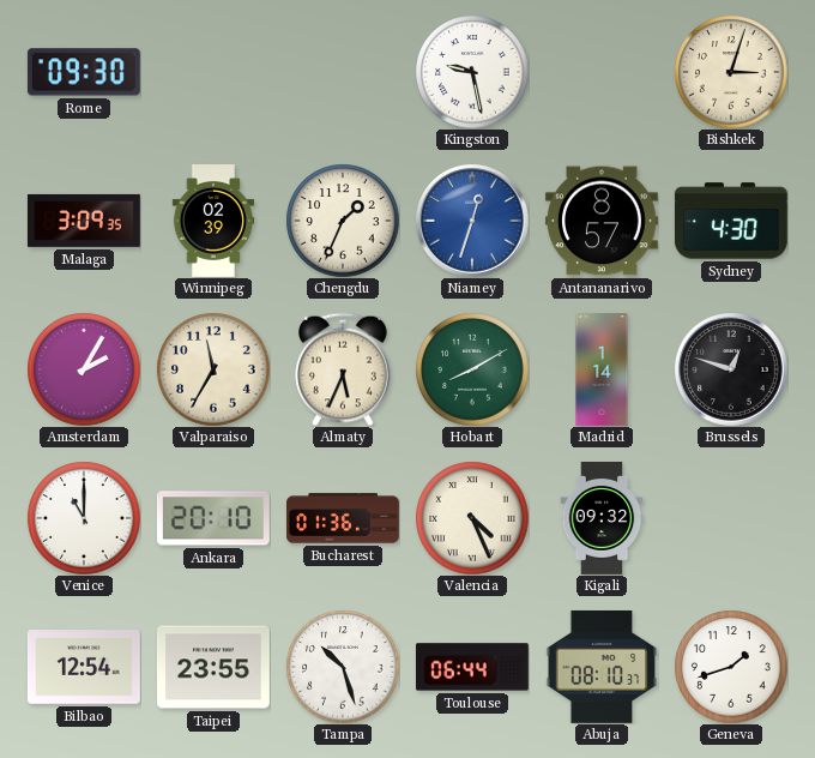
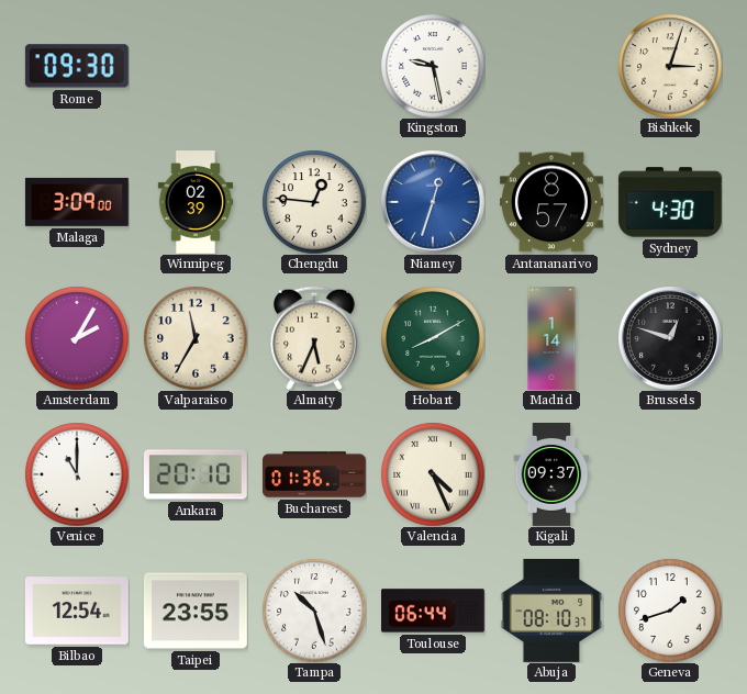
Malaga: 3:09:35 -> 3:09:00 (77, 202)
Chengdu: 1:34 -> 12:46 (314, 202)
Kigali: 09:32 -> 09:37 (551, 475)
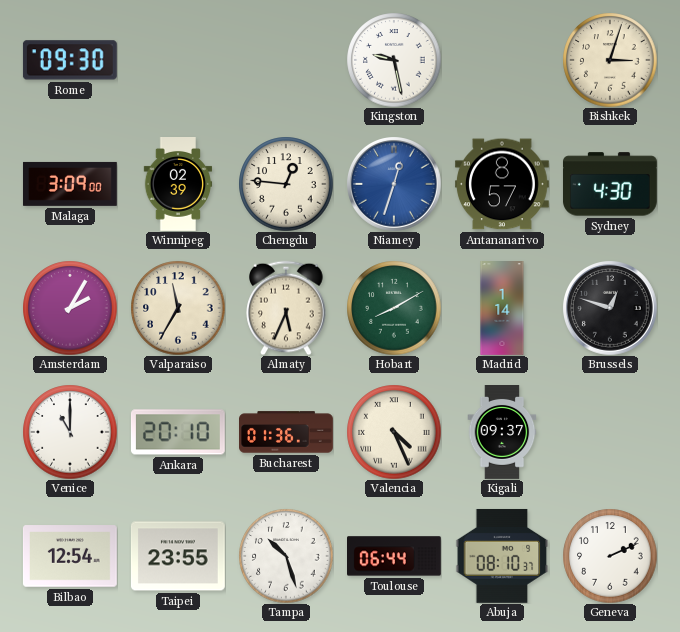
Geneva: 1:42 -> 2:11 (610, 556)
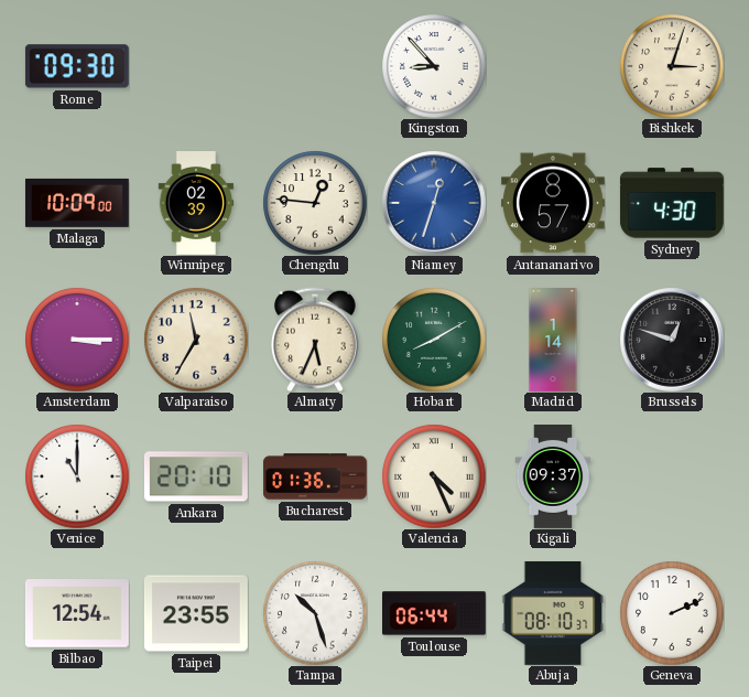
Kingston: 9:28 -> 8:53 (434, 66)
Malaga: 3:09 -> 10:09 (77, 203)
Amsterdam: 2:05 -> 3:15 (77, 340)
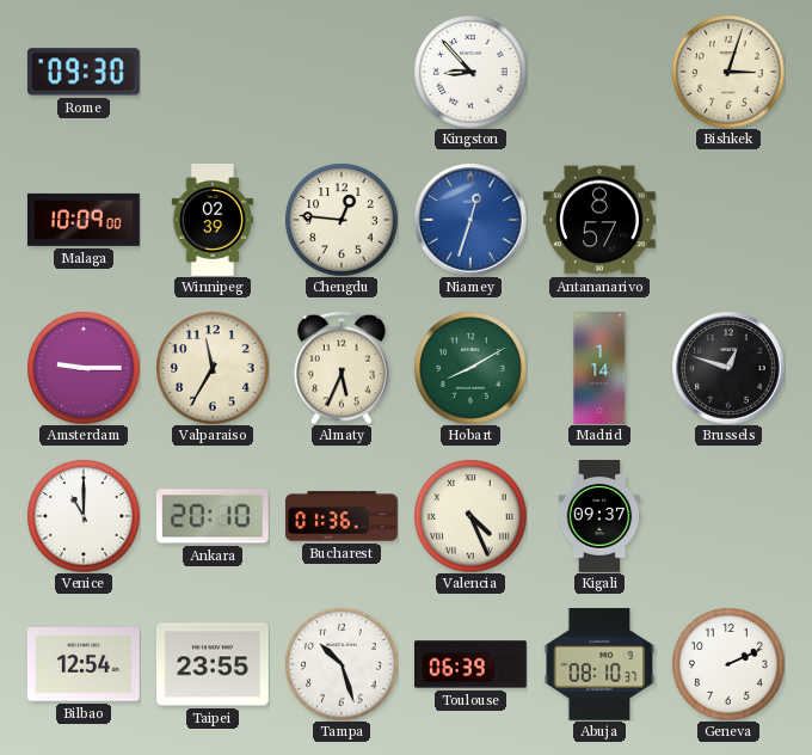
Sydney: 4:30 -> none (672, 203)
Amsterdam: 3:15 -> 9:15 (84, 368)
Toulouse: 06:44 -> 06:39 (472, 664)
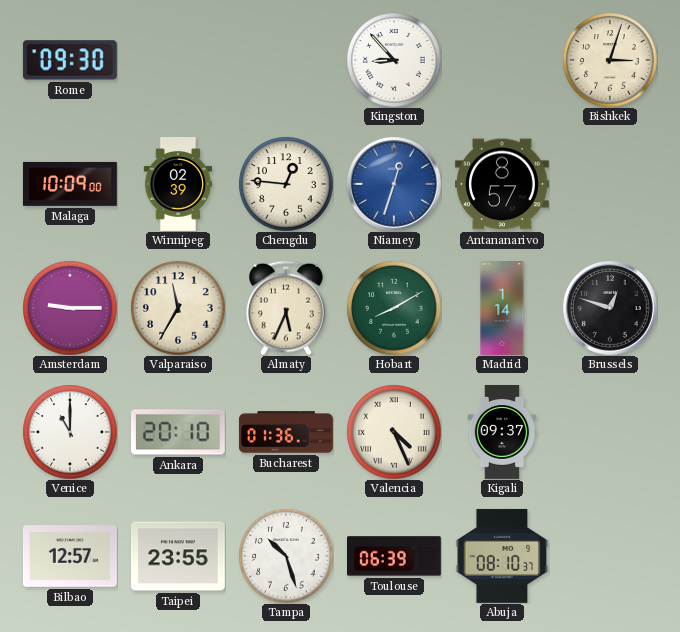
Bilbao: 12:54 -> 12:57 (70, 556)
Geneva: 2:11 -> none (728, 664)
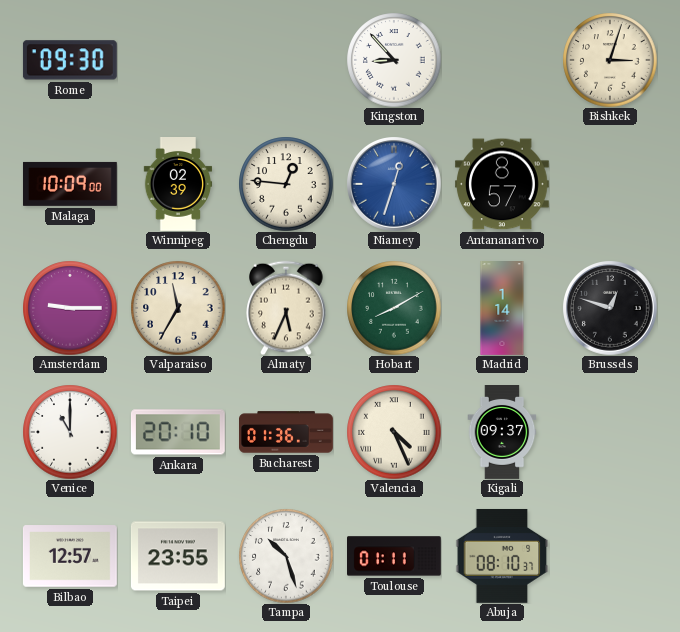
Toulouse: 06:39 -> 01:11 (395, 556)
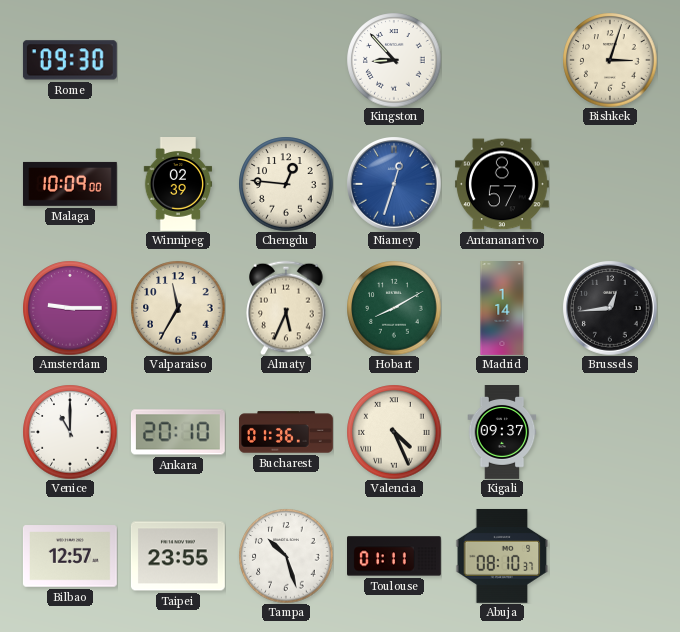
Brussels: 12:48 -> 12:44 (610, 308)
